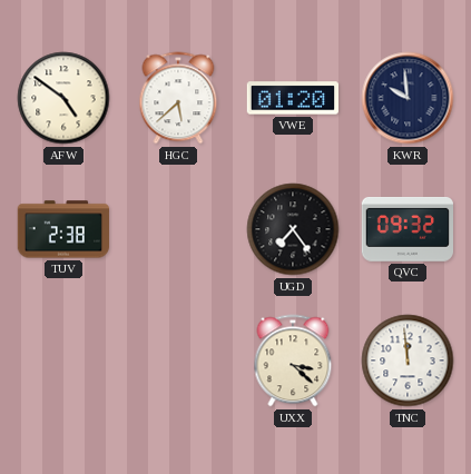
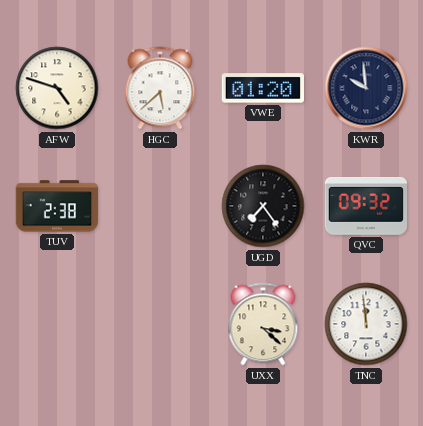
AFW: 4:51 -> 4:48 (57, 88)
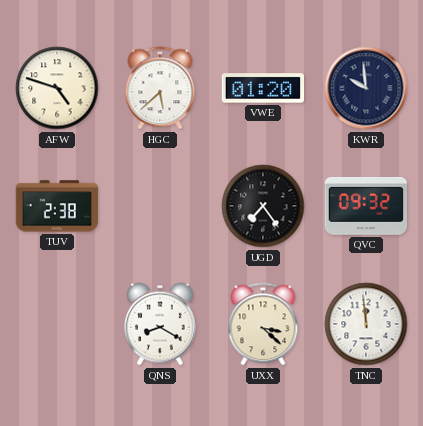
QNS: none -> 8:20 (161, 324)
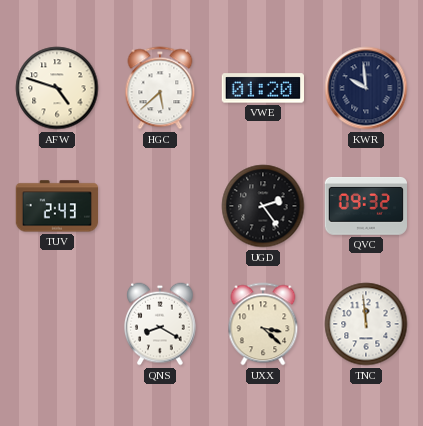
TUV: 2:38 -> 2:43 (56, 206)
UGD: 7:24 -> 2:24 (263, 206)
